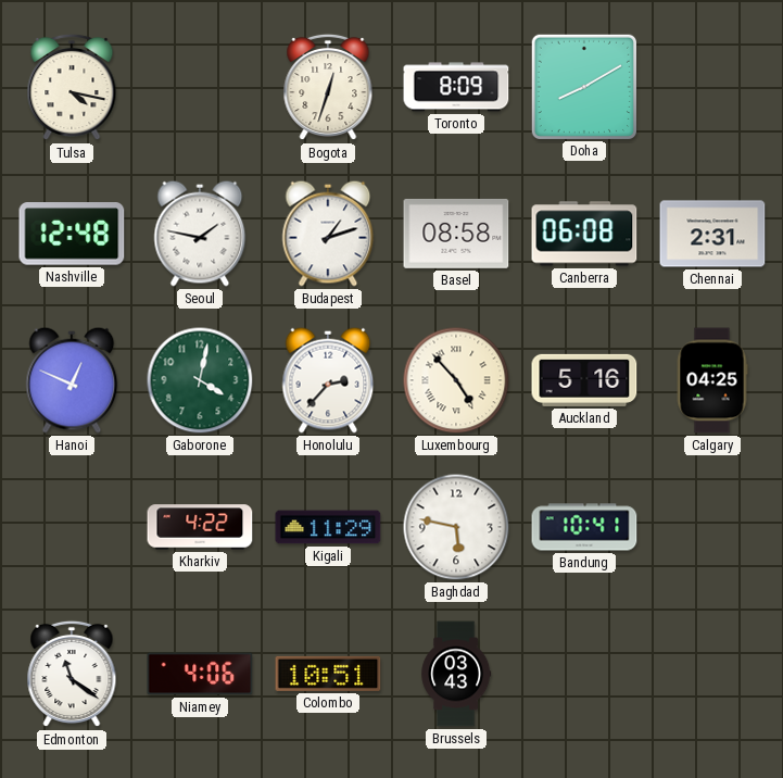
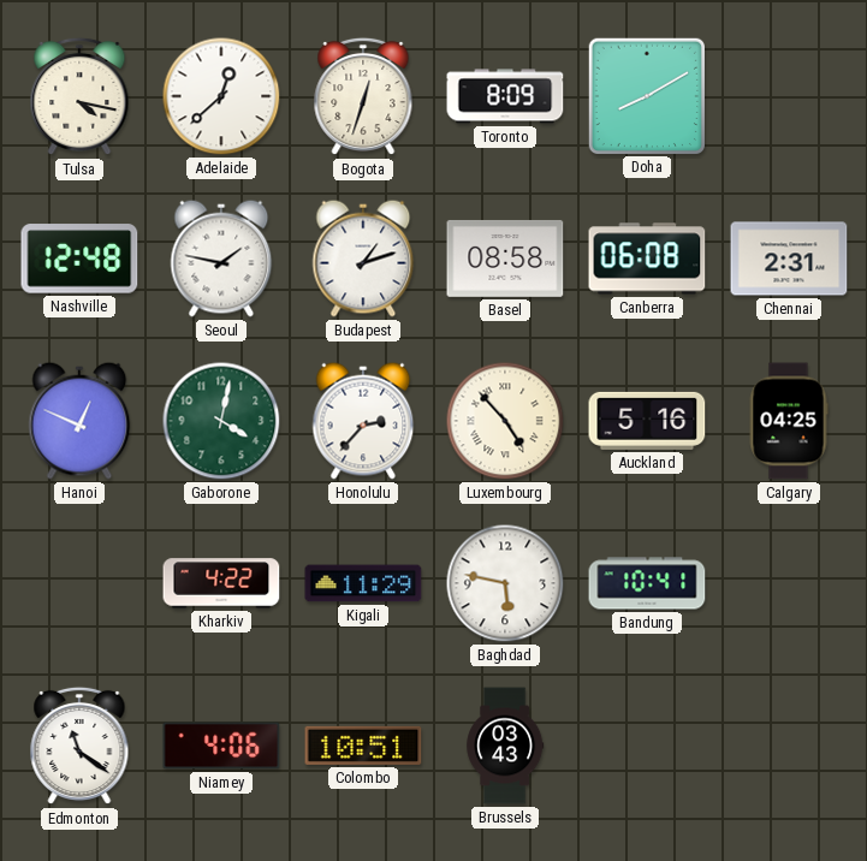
Adelaide: none -> 12:38 (221, 96)
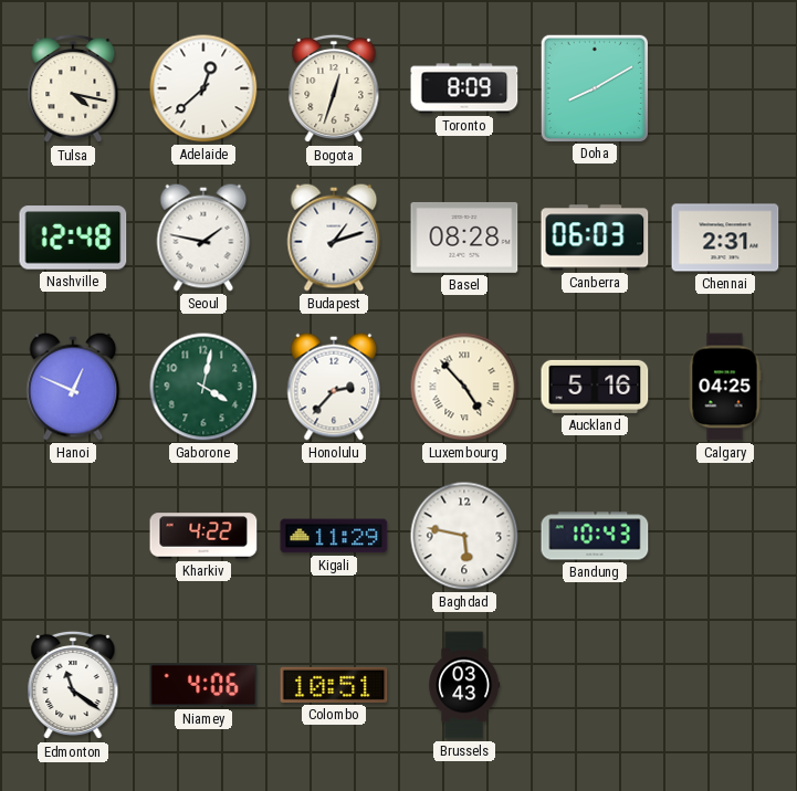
Basel: 08:58 -> 08:28 (464, 238)
Canberra: 06:08 -> 06:03 (595, 238)
Bandung: 10:41 -> 10:43 (595, 536)
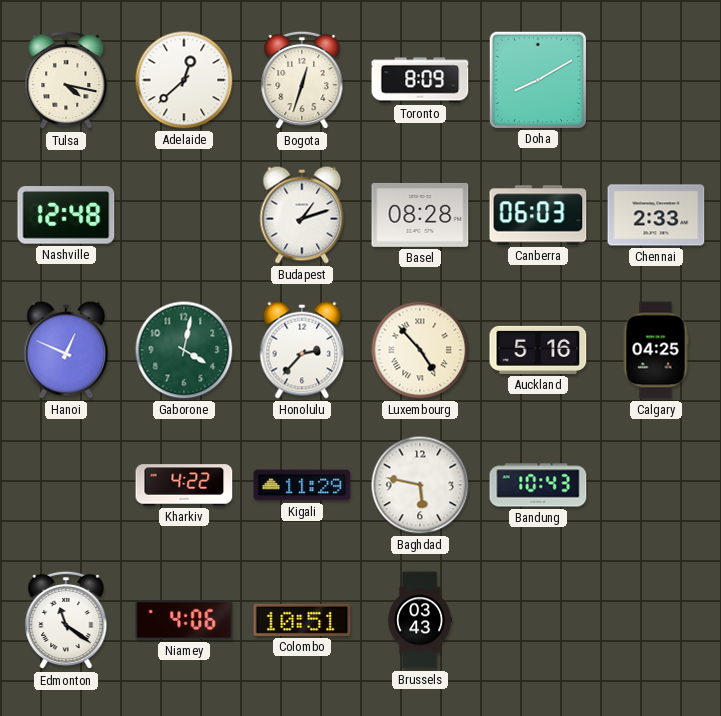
Seoul: 1:47 -> none (203, 238)
Chennai: 2:31 -> 2:33 (656, 215)
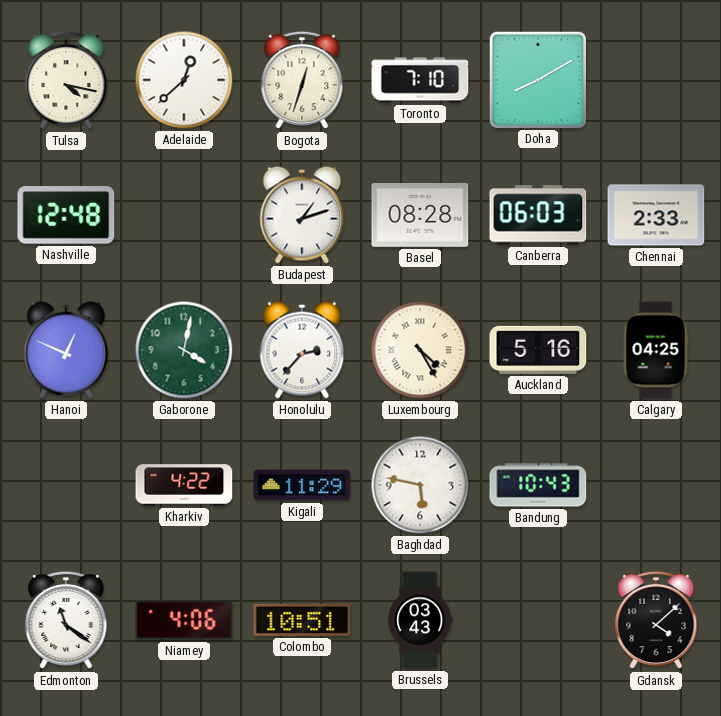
Toronto: 8:09 -> 7:10 (420, 80)
Luxembourg: 4:53 -> 4:25 (420, 350)
Gdansk: none -> 4:08 (656, 620)
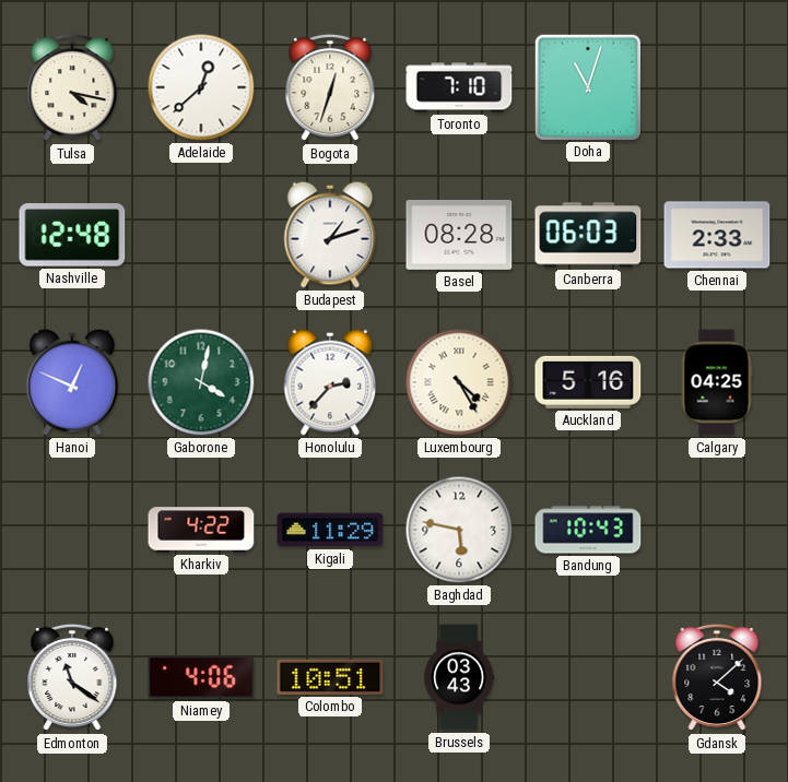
Doha: 8:10 -> 11:03 (587, 86)
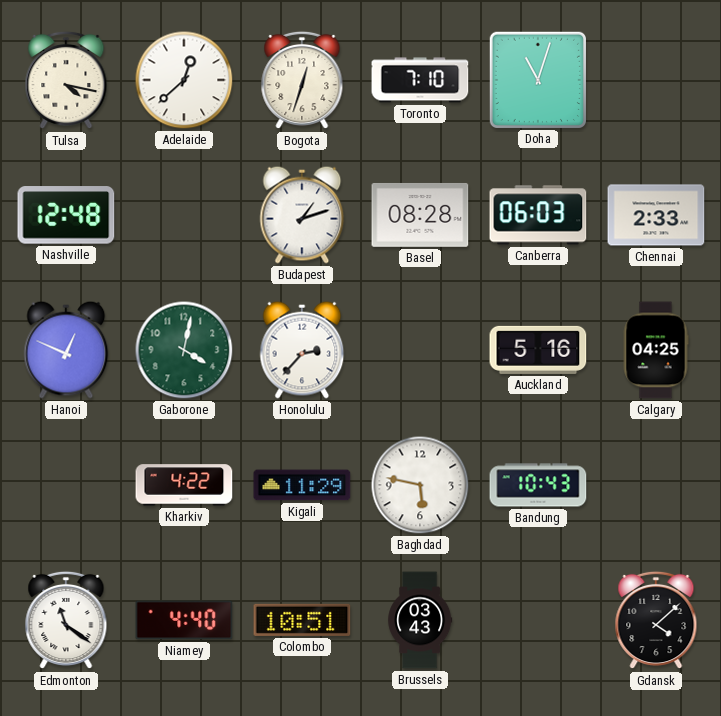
Luxembourg: 4:25 -> none (459, 382)
Niamey: 4:06 -> 4:40 (184, 620)
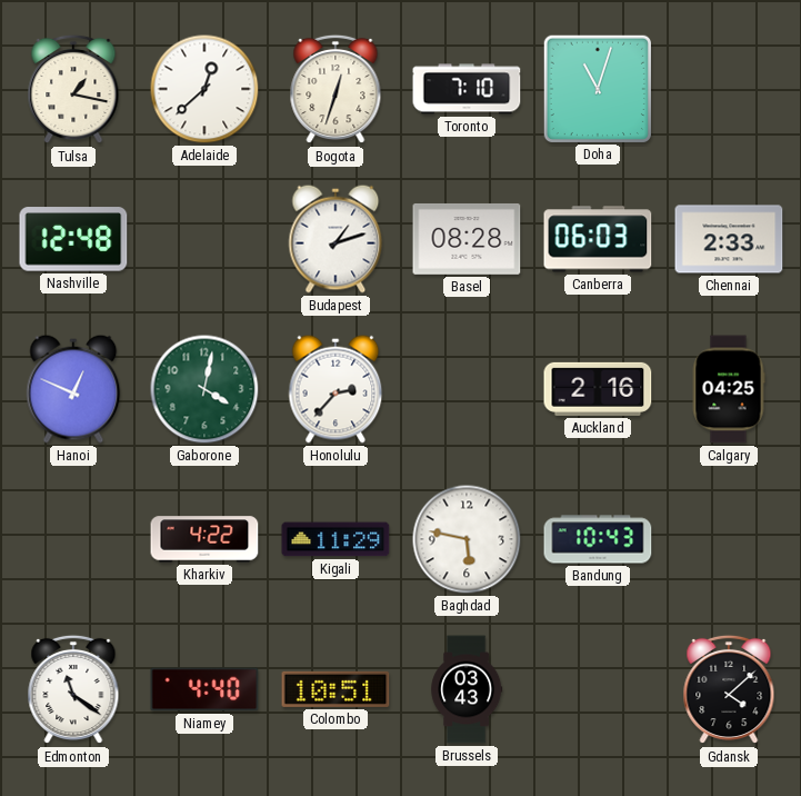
Tulsa: 4:17 -> 1:17 (73, 89)
Auckland: 5:16 -> 2:16 (598, 389)
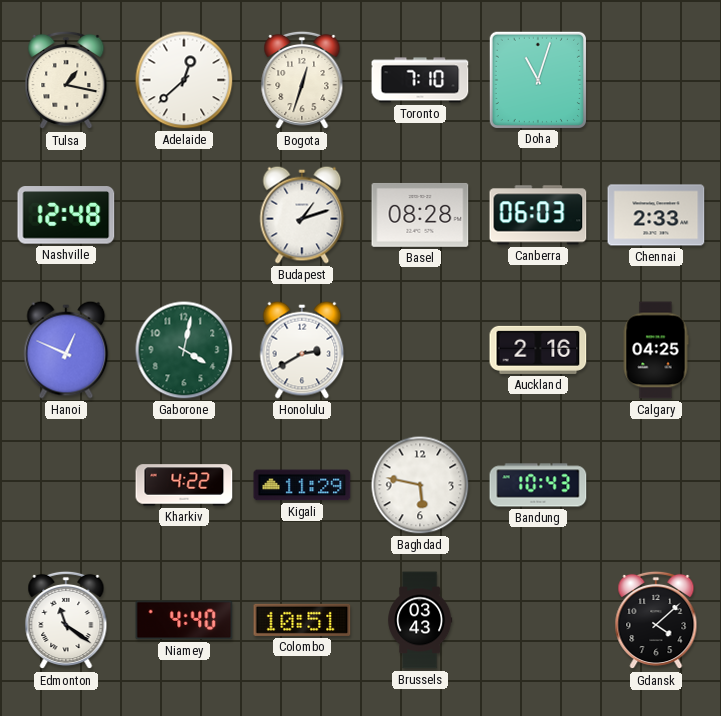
Honolulu: 2:37 -> 2:40 (302, 350)
